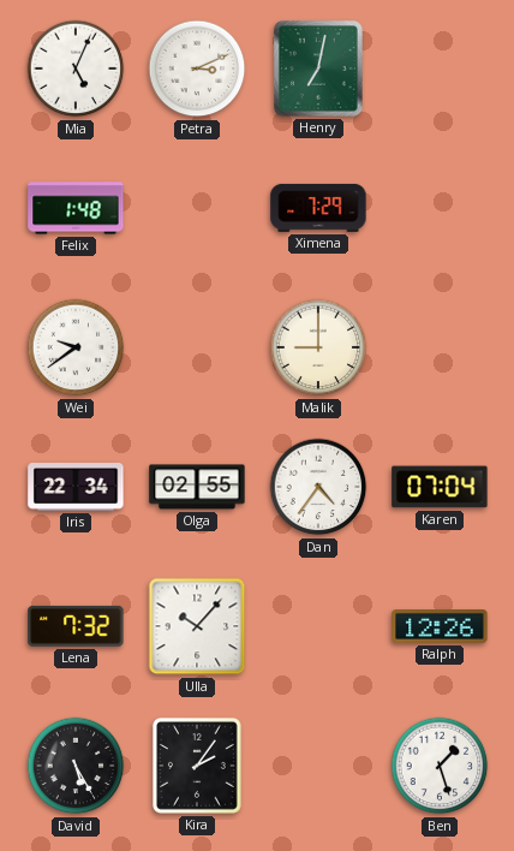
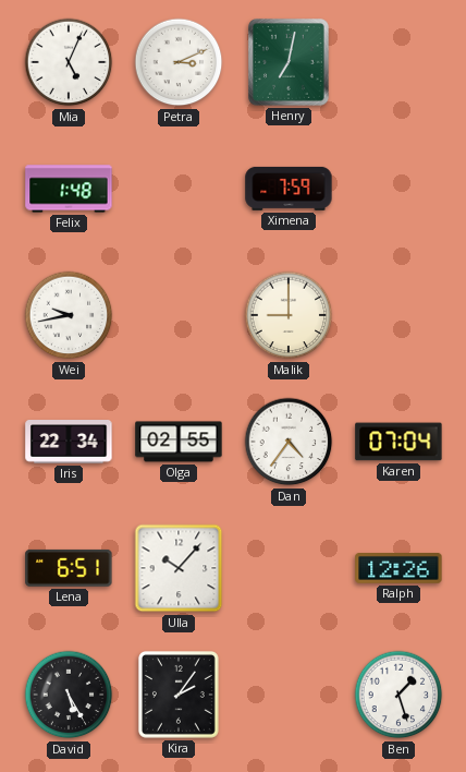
Ximena: 7:29 -> 7:59 (289, 189)
Wei: 9:39 -> 9:43 (69, 315)
Lena: 7:32 -> 6:51 (69, 568)
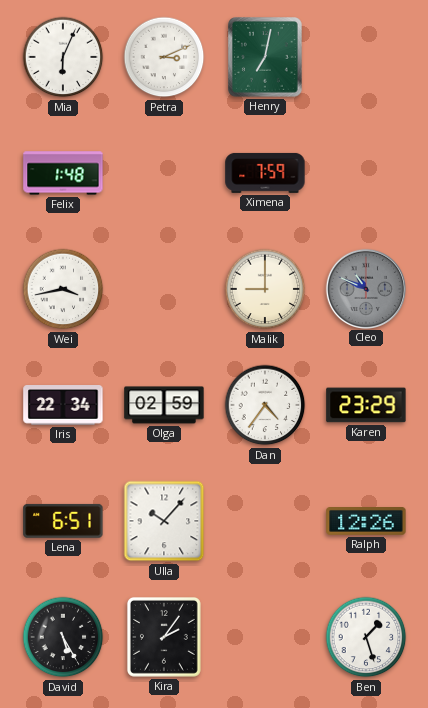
Mia: 5:04 -> 6:04 (63, 57)
Wei: 9:43 -> 3:43 (63, 289)
Cleo: none -> 10:49 (365, 288)
Olga: 02:55 -> 02:59 (164, 405)
Karen: 07:04 -> 23:29 (366, 405)
